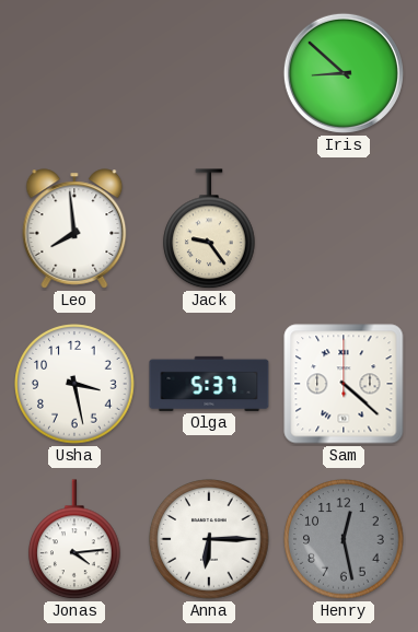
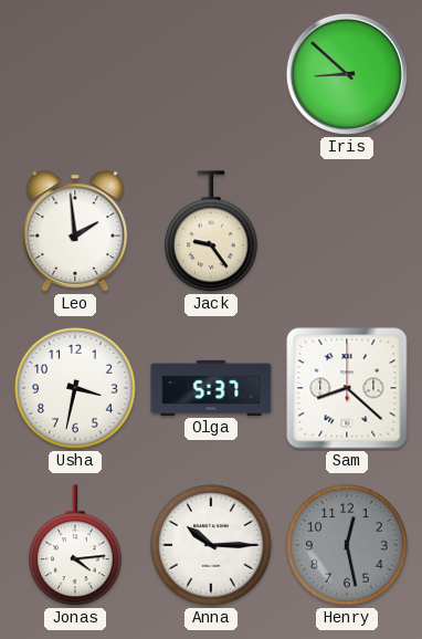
Leo: 7:59 -> 1:59 (75, 231)
Usha: 3:28 -> 3:32 (75, 388)
Sam: 4:22 -> 8:22 (347, 388)
Anna: 6:15 -> 10:15 (211, 545)
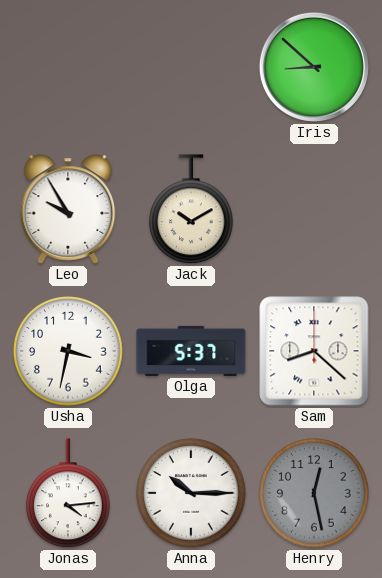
Leo: 1:59 -> 9:55 (68, 209)
Jack: 9:24 -> 10:10 (191, 210)
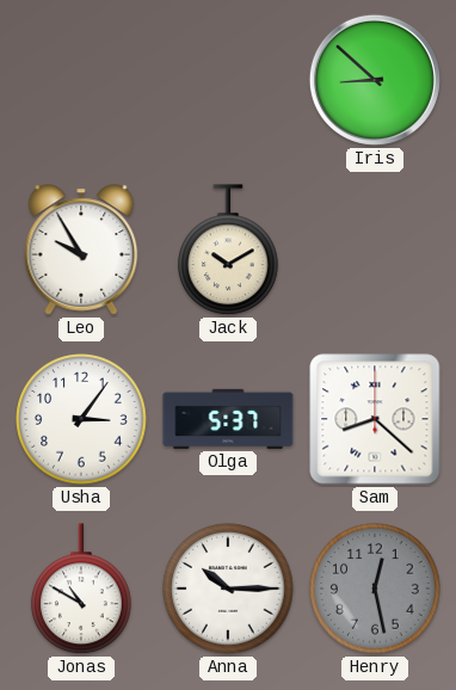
Usha: 3:32 -> 3:06 (81, 419)
Jonas: 4:14 -> 10:50 (81, 590)
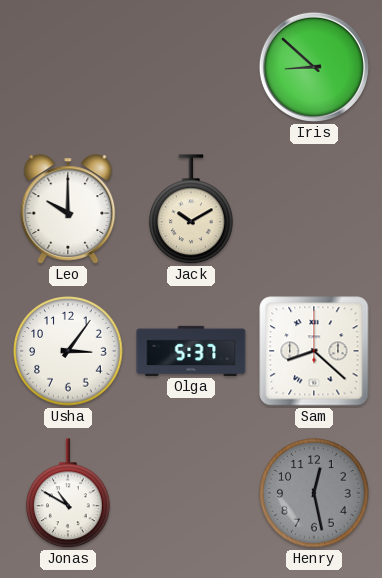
Leo: 9:55 -> 10:00 (68, 209)
Anna: 10:15 -> none (228, 589)
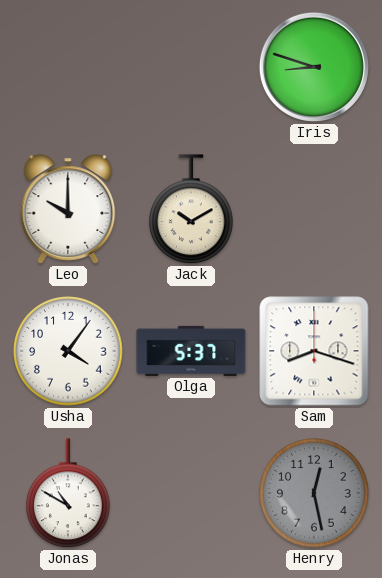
Iris: 8:52 -> 8:48 (314, 67)
Usha: 3:06 -> 4:06 (68, 351)
Sam: 8:22 -> 8:18 (314, 351)
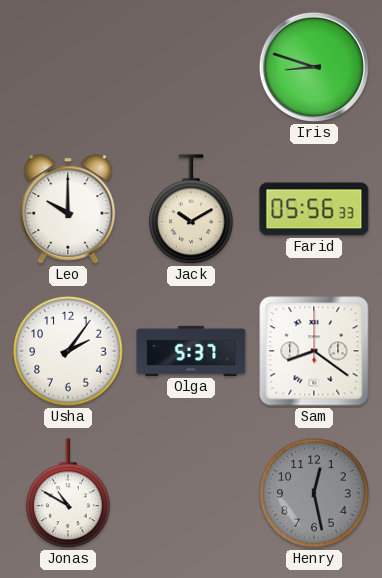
Farid: none -> 05:56 (314, 209)
Usha: 4:06 -> 2:06 (68, 351)
Sam: 8:18 -> 8:21 (314, 351)
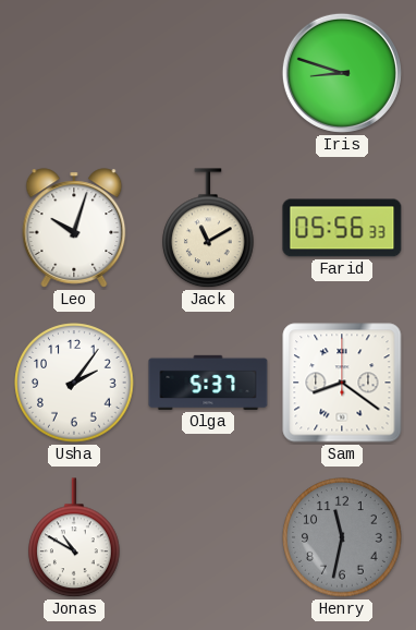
Leo: 10:00 -> 10:03 (74, 228)
Jack: 10:10 -> 11:10 (208, 229)
Henry: 12:28 -> 11:32 (342, 537)
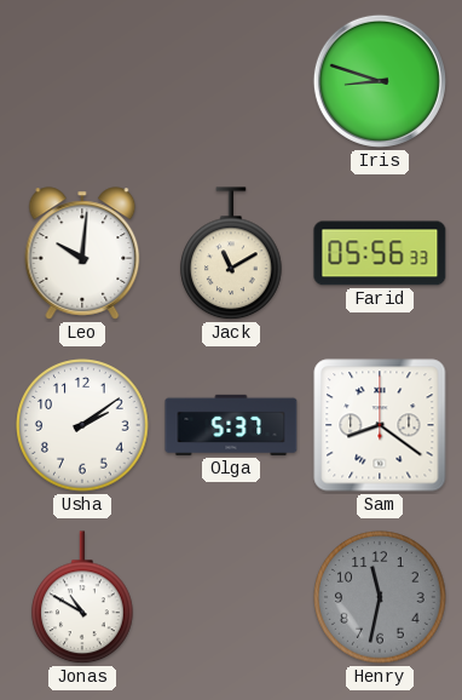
Leo: 10:03 -> 10:01 (82, 253)
Usha: 2:06 -> 2:09 (82, 425)
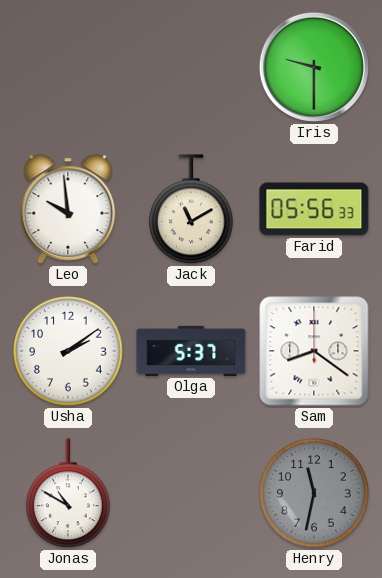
Iris: 8:48 -> 9:30 (314, 67)
Leo: 10:01 -> 9:59 (68, 209)
